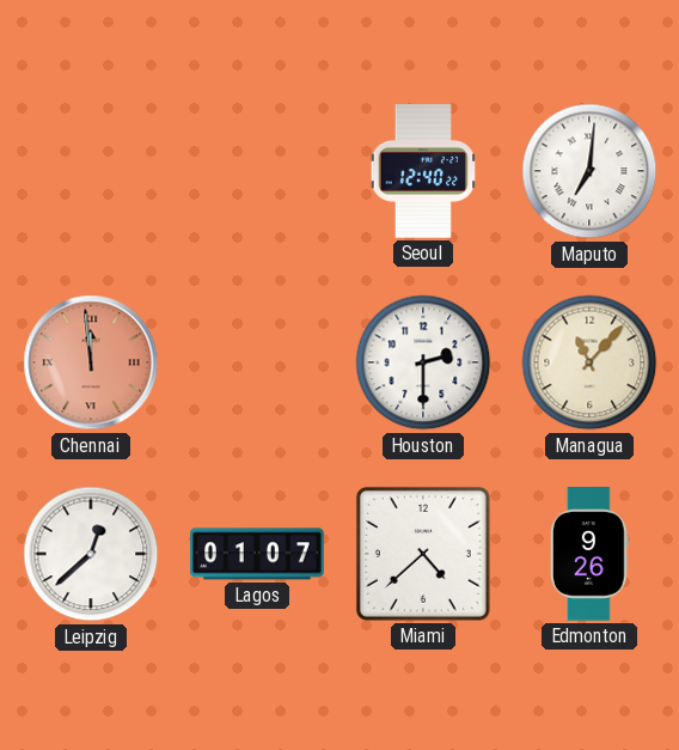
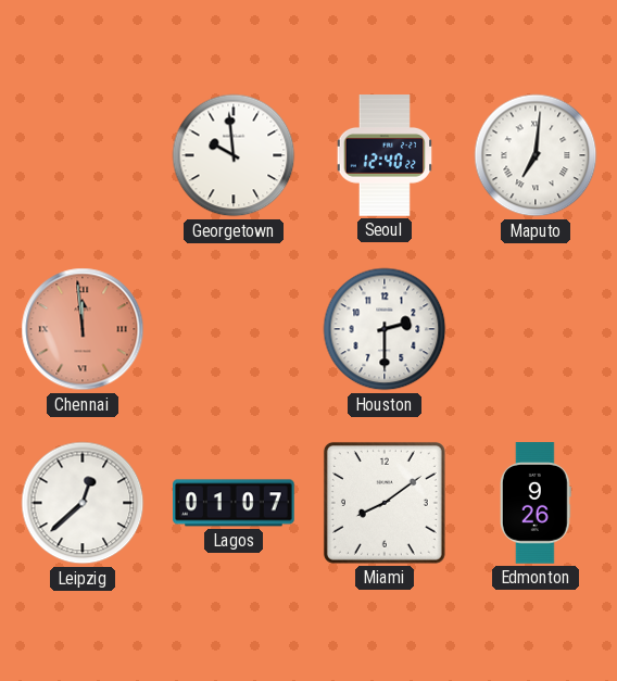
Georgetown: none -> 9:59 (234, 155)
Managua: 11:07 -> none (589, 362)
Miami: 4:38 -> 8:09 (385, 503)
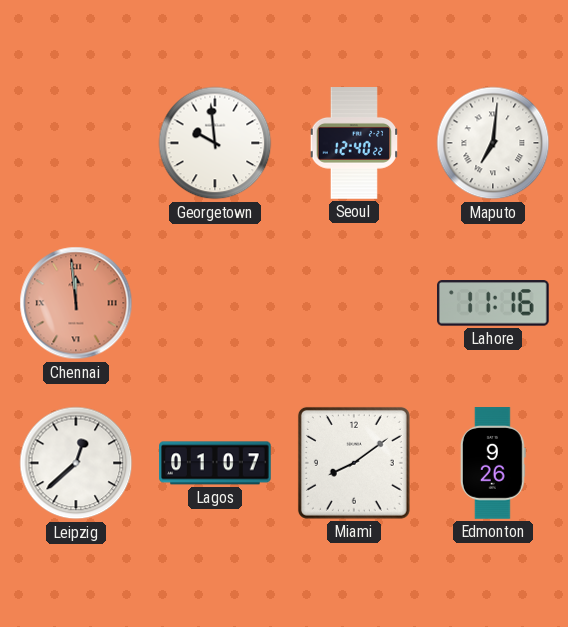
Houston: 2:30 -> none (385, 329)
Lahore: none -> 11:16 (494, 303)
